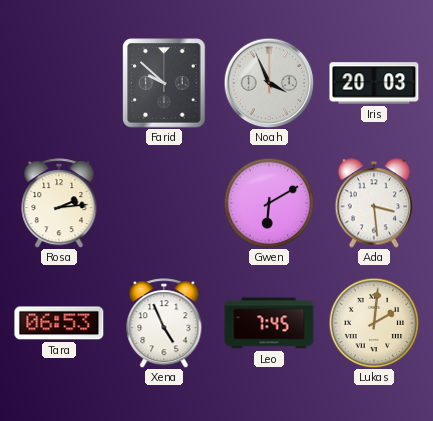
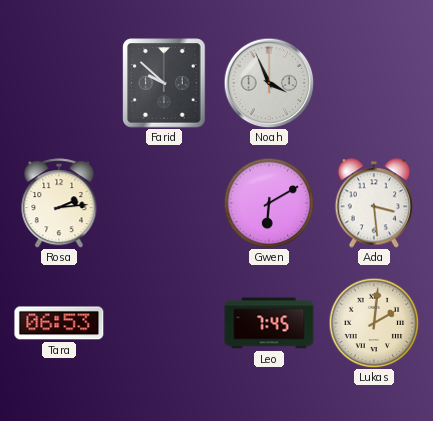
Iris: 20:03 -> none (374, 83)
Xena: 4:56 -> none (164, 323)
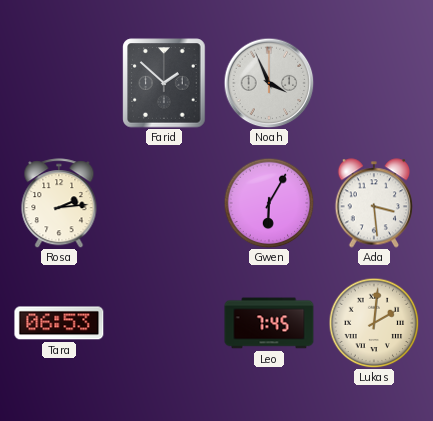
Farid: 9:52 -> 1:52 (164, 83)
Gwen: 6:10 -> 6:05 (269, 203)
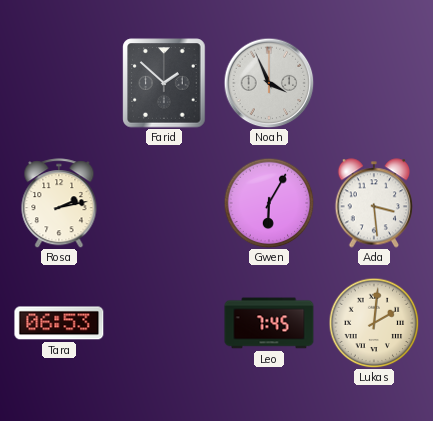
Rosa: 2:14 -> 2:13 (59, 203)
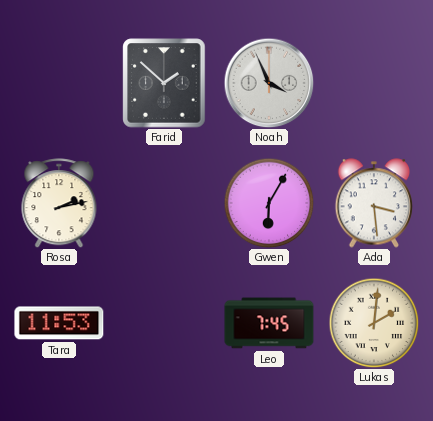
Tara: 06:53 -> 11:53 (59, 323)
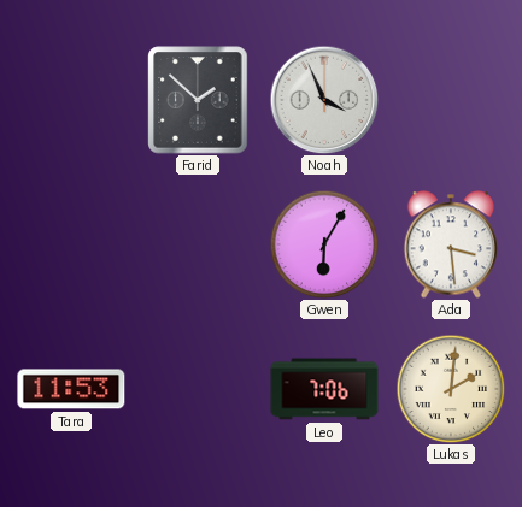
Rosa: 2:13 -> none (59, 203)
Leo: 7:45 -> 7:06 (324, 389)
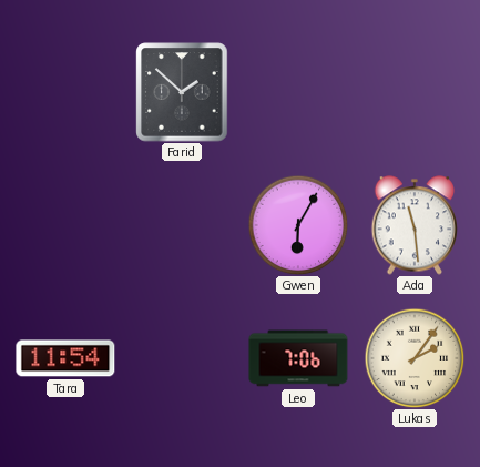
Noah: 3:56 -> none (324, 100)
Ada: 3:29 -> 11:29 (415, 225)
Tara: 11:53 -> 11:54 (65, 358)
Lukas: 2:01 -> 2:06 (415, 358)
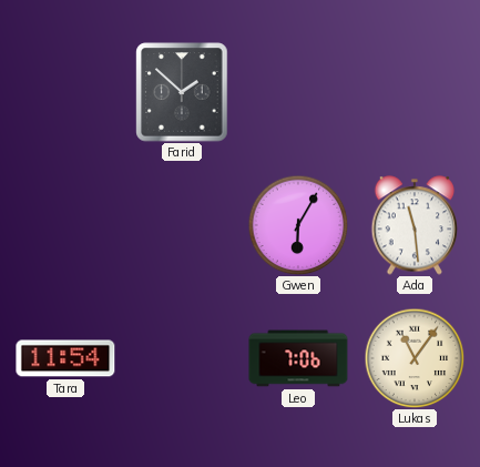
Lukas: 2:06 -> 11:06 (415, 358)
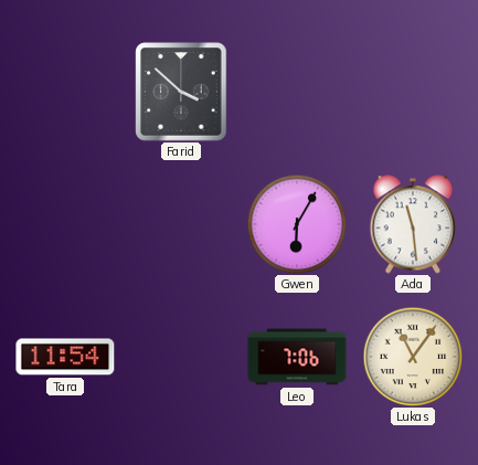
Farid: 1:52 -> 3:52 (181, 92)
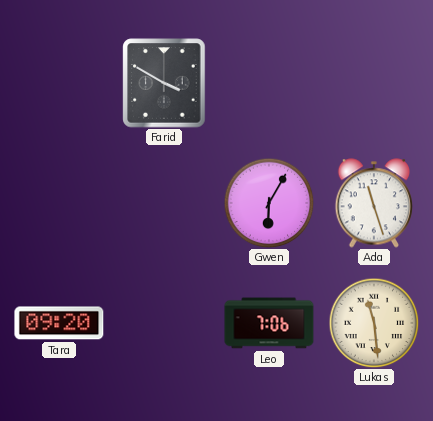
Farid: 3:52 -> 3:50 (164, 83)
Ada: 11:29 -> 11:27 (374, 203)
Tara: 11:54 -> 09:20 (59, 323)
Lukas: 11:06 -> 11:29 (374, 323)
